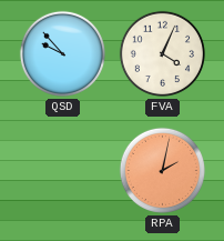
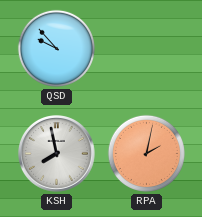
FVA: 4:04 -> none (162, 53)
KSH: none -> 7:58 (57, 154)
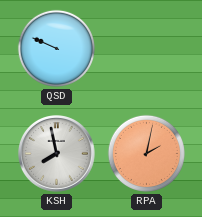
QSD: 9:53 -> 9:49 (56, 48)
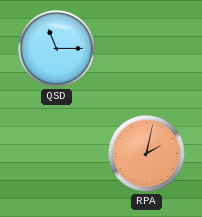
QSD: 9:49 -> 11:15 (56, 48)
KSH: 7:58 -> none (57, 154)
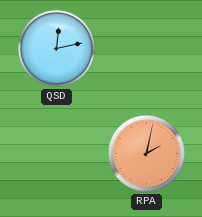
QSD: 11:15 -> 12:13 (56, 48)
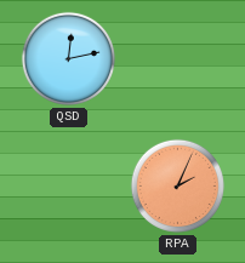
RPA: 2:02 -> 2:04 (177, 185)
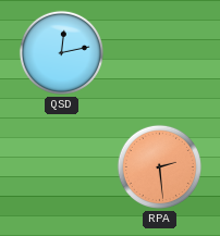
RPA: 2:04 -> 2:29 (159, 166)
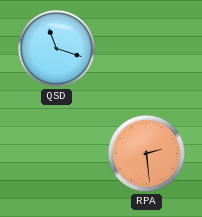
QSD: 12:13 -> 11:18 (56, 48)
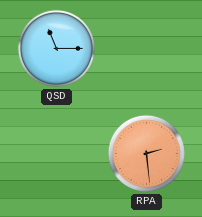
QSD: 11:18 -> 11:15 (56, 48)
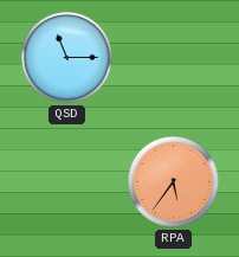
RPA: 2:29 -> 5:36 (173, 181)
